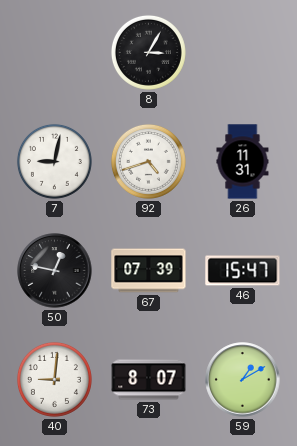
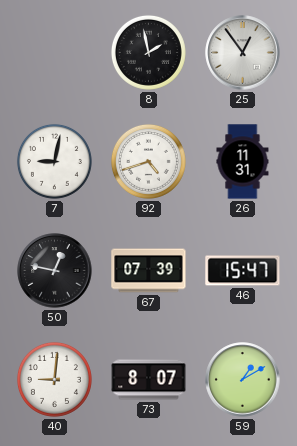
8: 3:05 -> 1:58 (148, 52)
25: none -> 12:54 (243, 53)
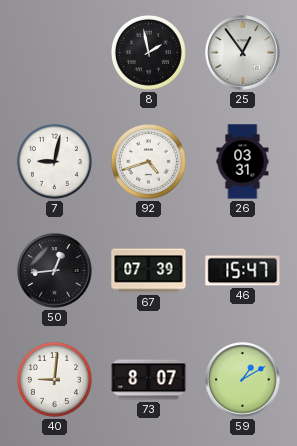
26: 11:31 -> 03:31 (243, 162)
50: 12:47 -> 12:44 (55, 271)
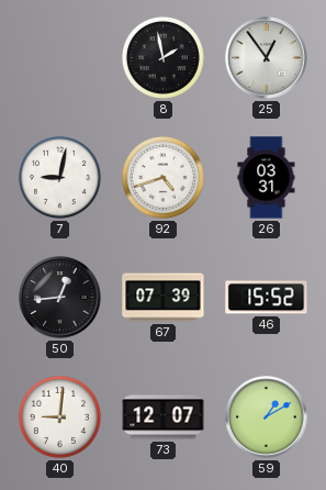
46: 15:47 -> 15:52 (267, 298)
73: 8:07 -> 12:07 (164, 417)
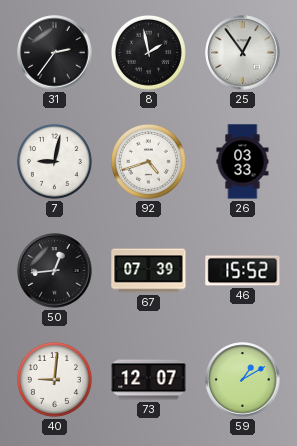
31: none -> 2:36 (55, 53)
26: 03:31 -> 03:33 (243, 162)
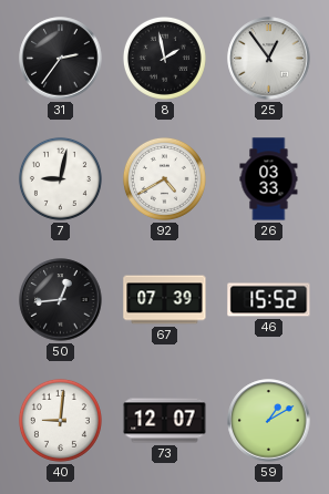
92: 4:42 -> 4:40 (164, 178)
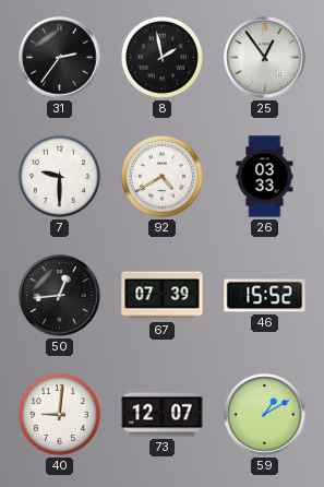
7: 9:02 -> 9:30 (59, 176)
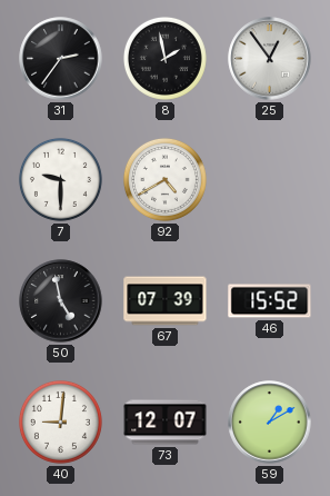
26: 03:33 -> none (265, 177)
50: 12:44 -> 4:58 (61, 301)
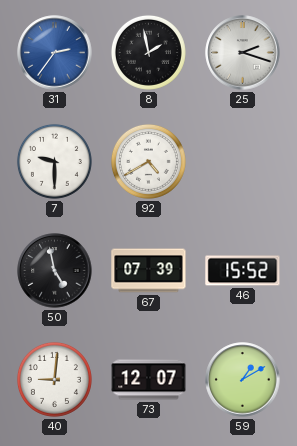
31 dial: black -> blue (55, 53)
25: 12:54 -> 2:18 (243, 53)
